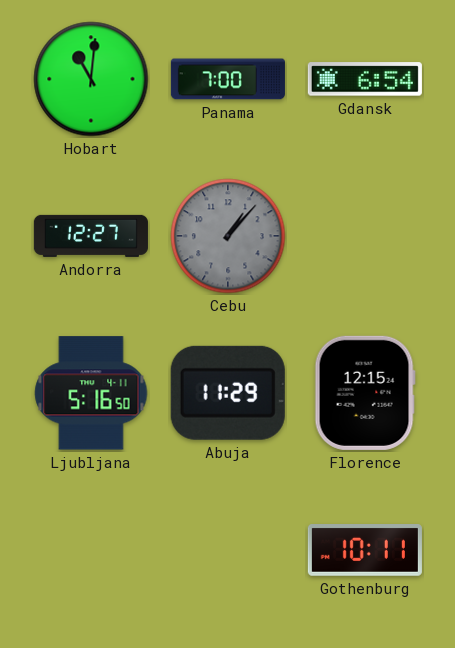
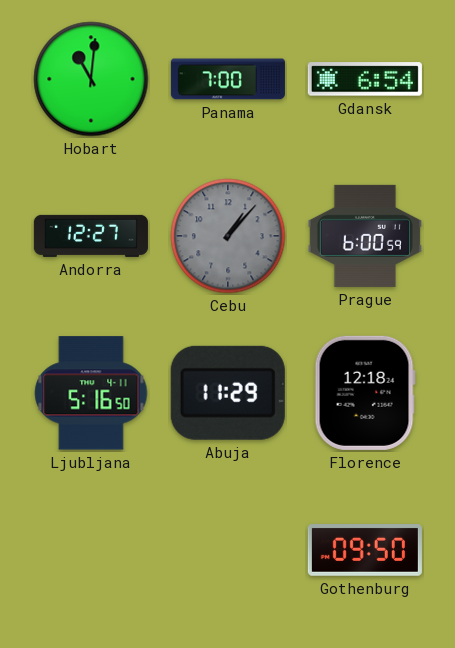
Prague: none -> 6:00 (365, 236)
Florence: 12:15 -> 12:18 (365, 393)
Gothenburg: 10:11 -> 09:50 (365, 551)
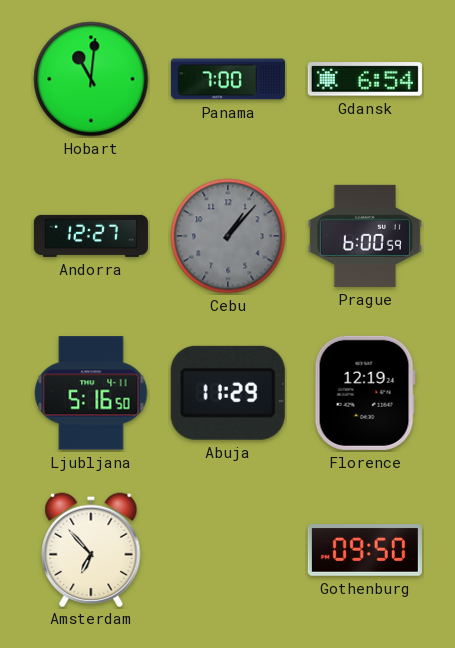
Florence: 12:18 -> 12:19 (365, 393)
Amsterdam: none -> 6:53 (91, 549)
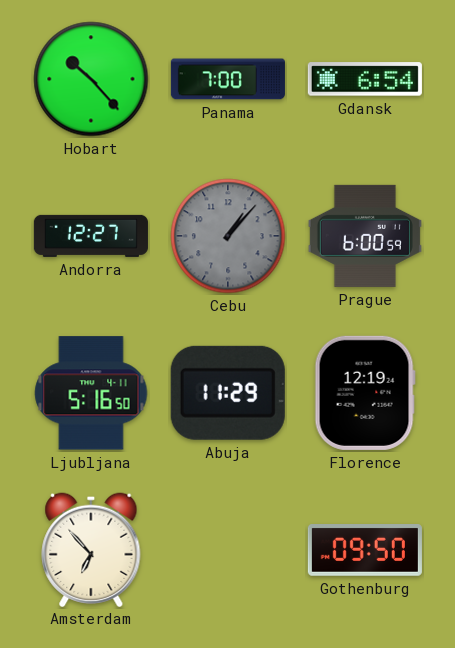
Hobart: 11:01 -> 10:23 (91, 79)
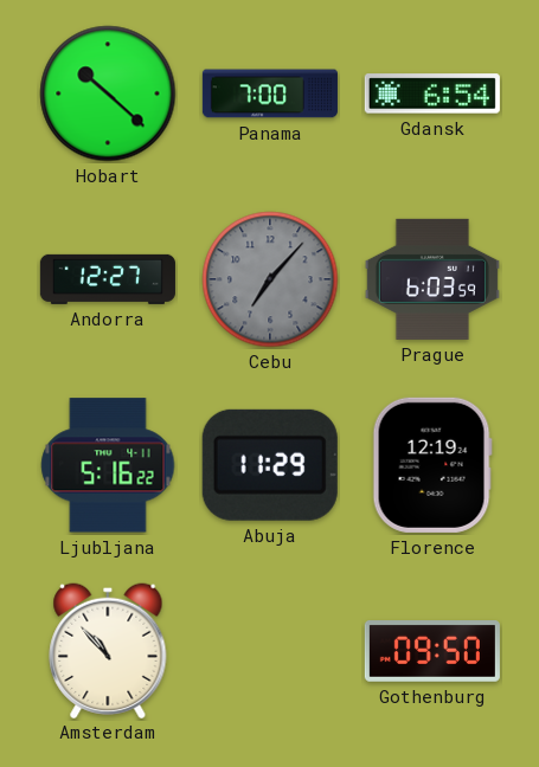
Hobart: 10:23 -> 10:22 (108, 94)
Cebu: 1:07 -> 7:07 (270, 279)
Prague: 6:00 -> 6:03 (432, 279)
Ljubljana: 5:16:50 -> 5:16:22 (108, 465)
Amsterdam: 6:53 -> 10:53 (108, 650)
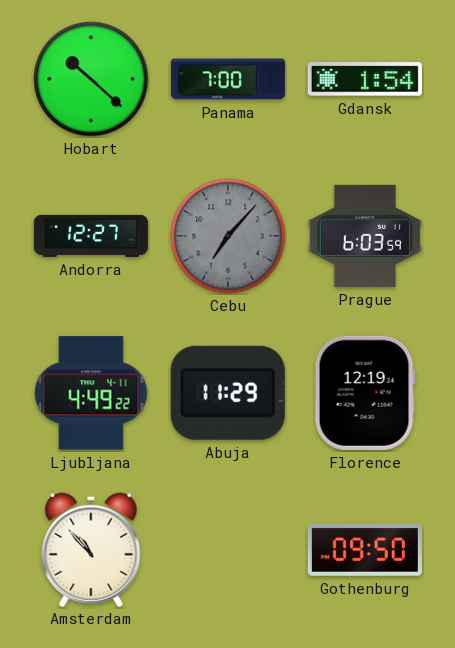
Gdansk: 6:54 -> 1:54 (365, 79)
Ljubljana: 5:16 -> 4:49 (91, 393)
